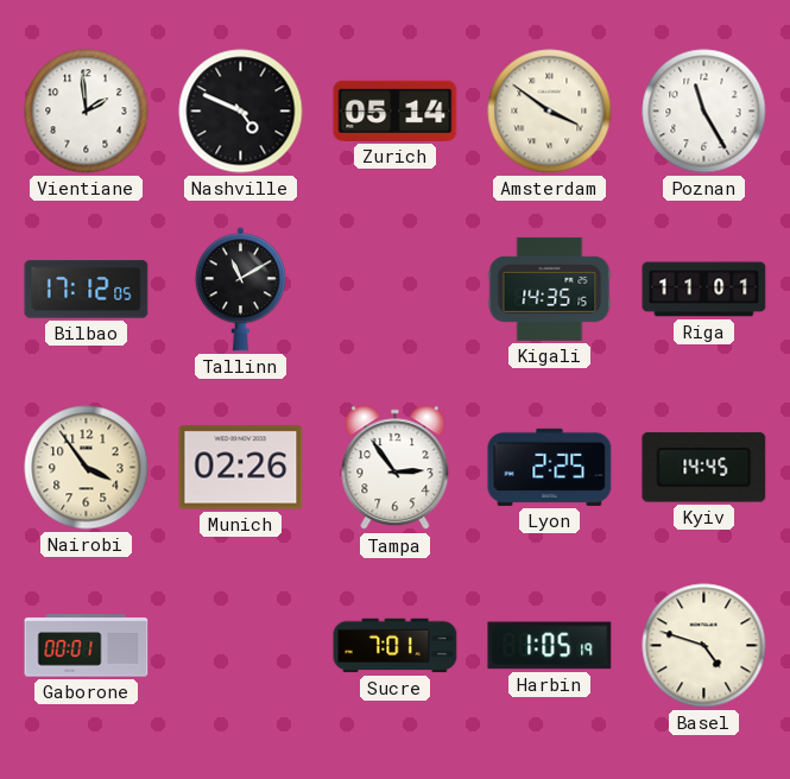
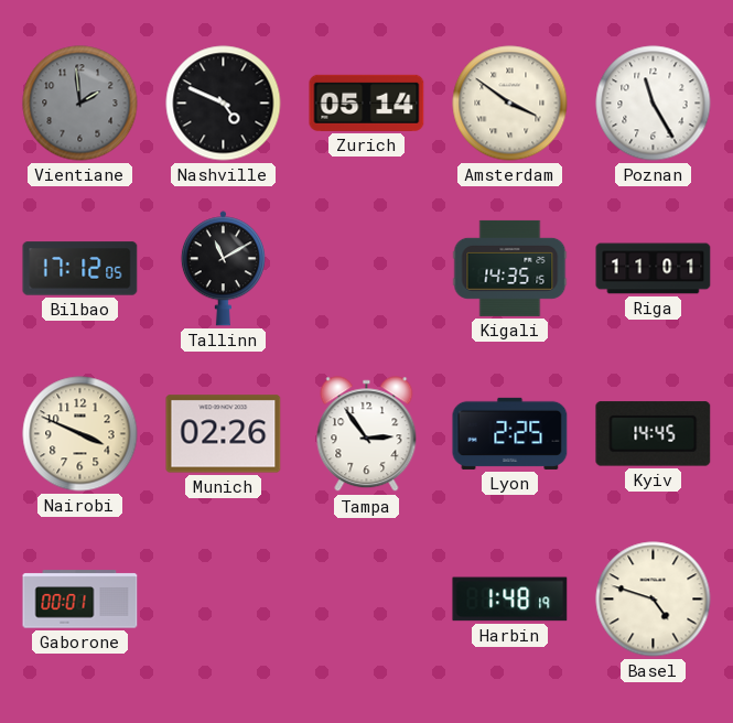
Vientiane dial: white -> grey (80, 104)
Nairobi: 3:54 -> 3:49 (80, 434)
Sucre: 7:01 -> none (396, 646)
Harbin: 1:05 -> 1:48 (510, 600)
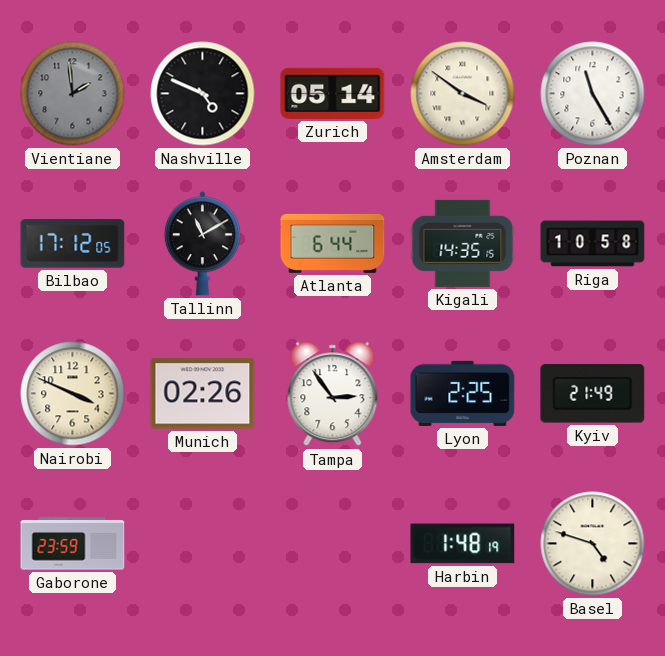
Atlanta: none -> 6:44 (333, 243)
Riga: 11:01 -> 10:58 (593, 244)
Kyiv: 14:45 -> 21:49 (593, 394)
Gaborone: 00:01 -> 23:59 (73, 544)
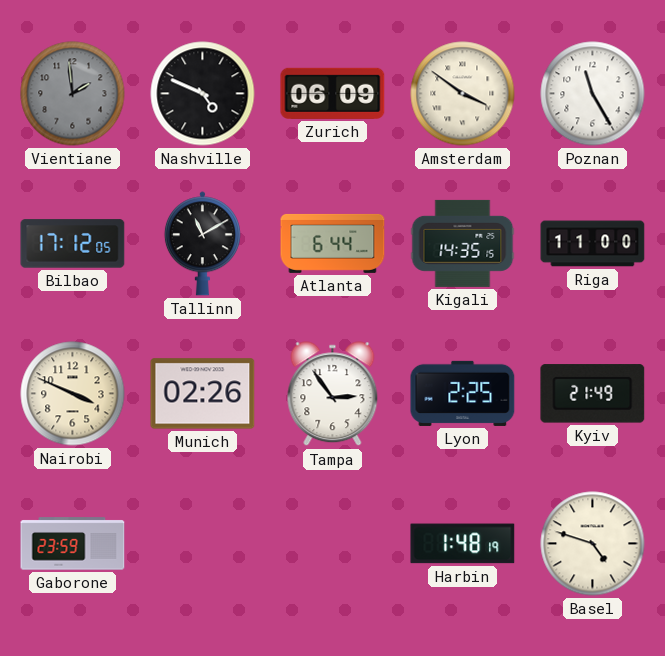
Zurich: 05:14 -> 06:09 (333, 93)
Riga: 10:58 -> 11:00 (593, 244)
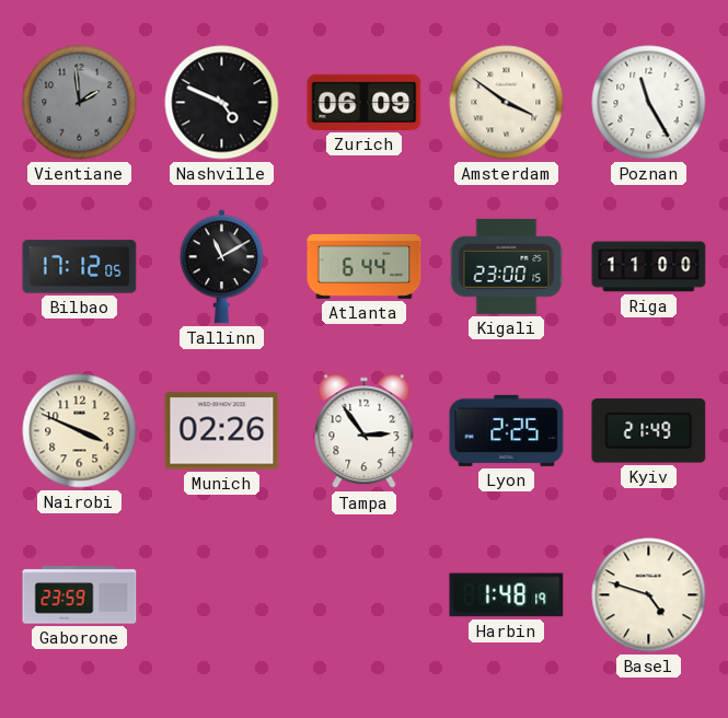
Kigali: 14:35 -> 23:00 (507, 266)
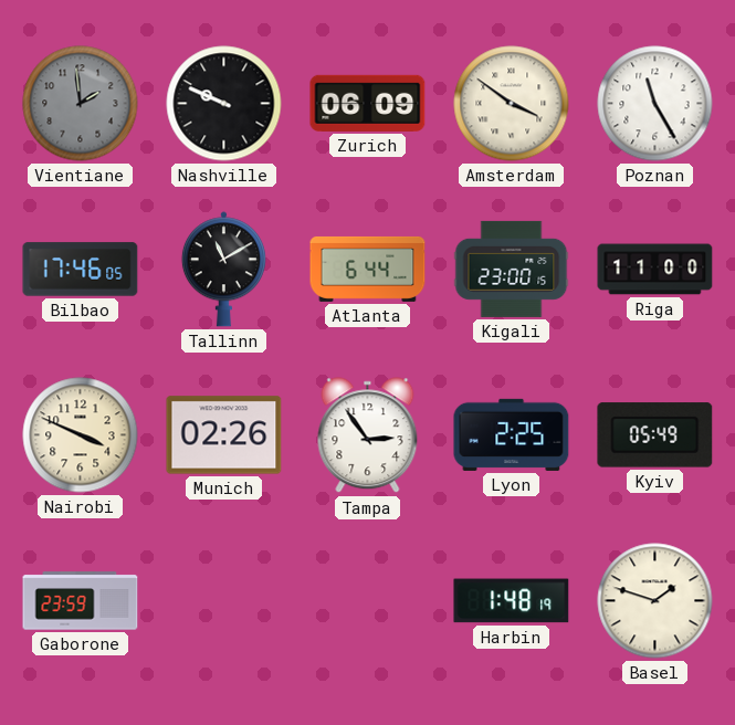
Nashville: 4:49 -> 9:49 (224, 104)
Bilbao: 17:12 -> 17:46 (81, 270)
Kyiv: 21:49 -> 05:49 (655, 435)
Basel: 4:48 -> 1:48 (655, 601)
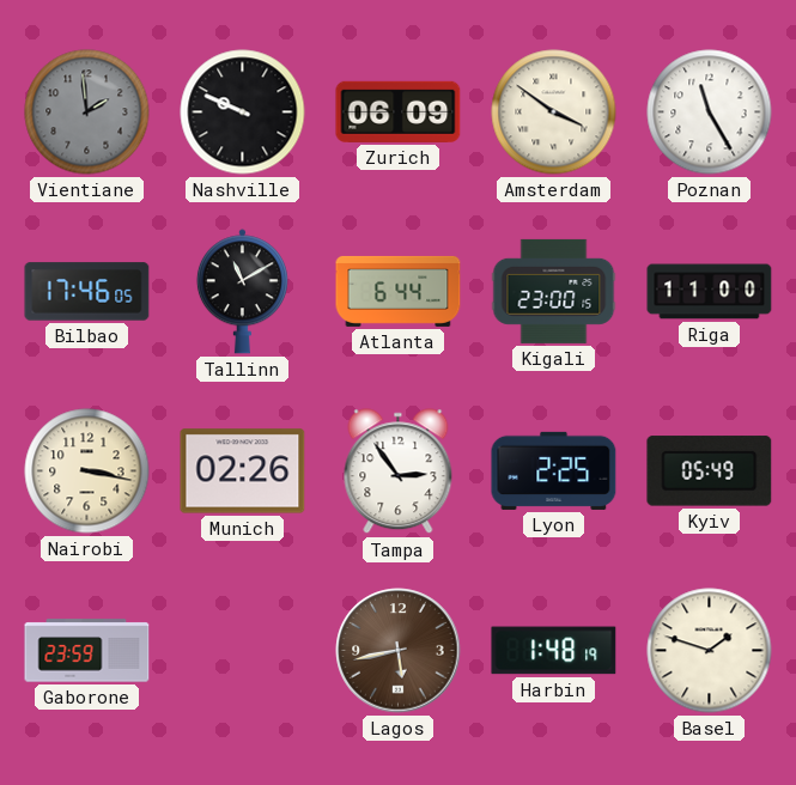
Nairobi: 3:49 -> 3:17 (87, 471)
Lagos: none -> 5:43 (399, 651)
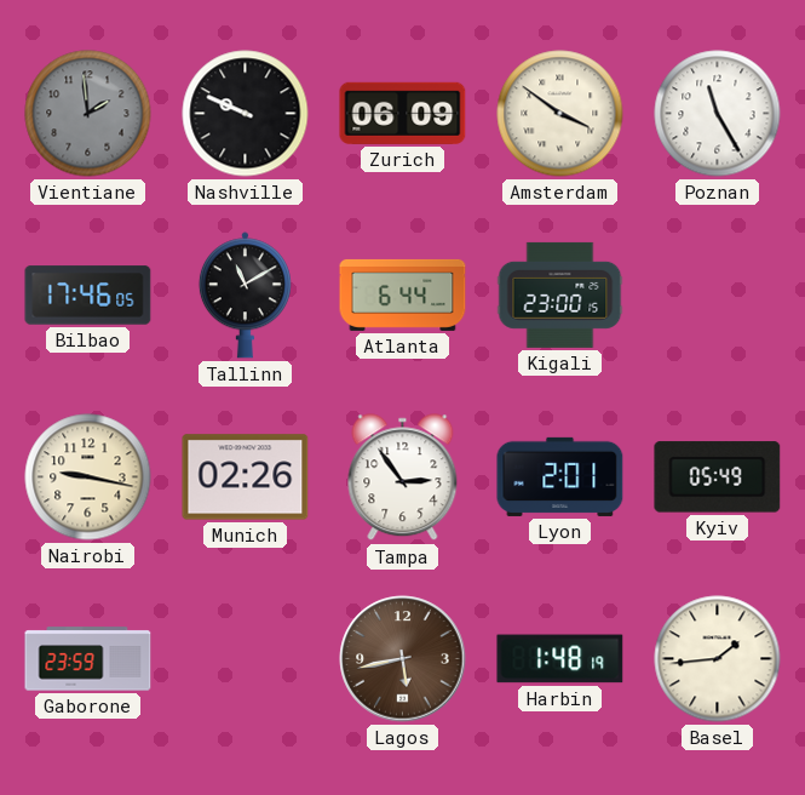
Riga: 11:00 -> none (710, 292)
Nairobi: 3:17 -> 9:17 (88, 477)
Lyon: 2:25 -> 2:01 (560, 476)
Basel: 1:48 -> 1:44 (718, 659)
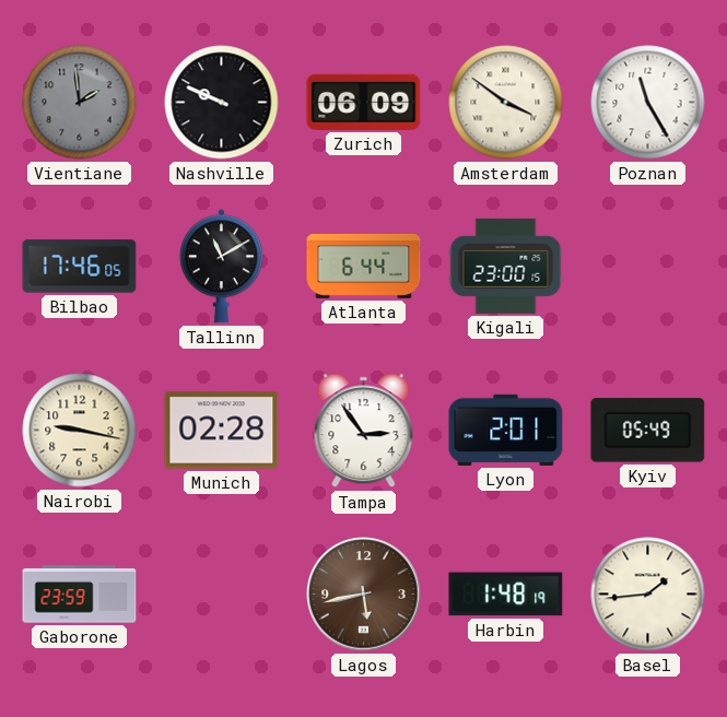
Munich: 02:26 -> 02:28 (222, 431)
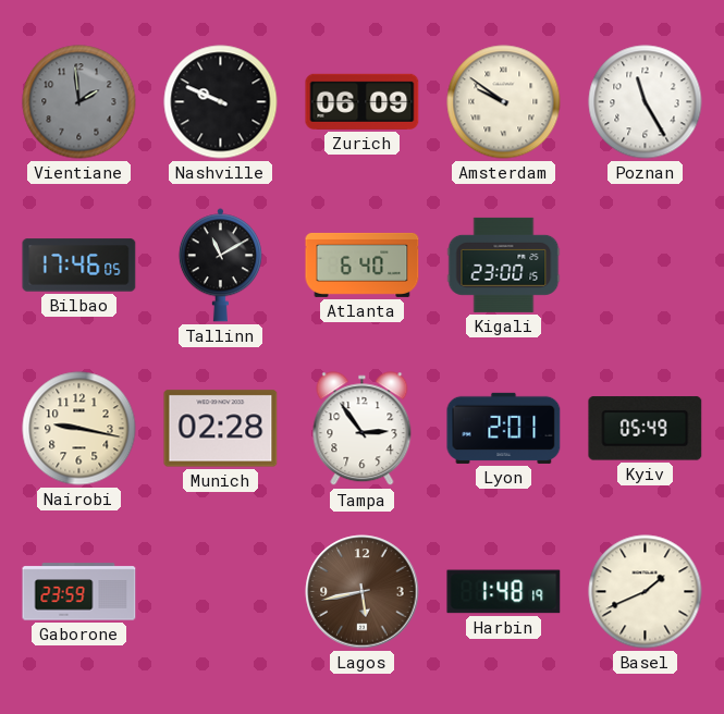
Amsterdam: 3:51 -> 9:51 (504, 102)
Atlanta: 6:44 -> 6:40 (363, 264)
Basel: 1:44 -> 1:41 (646, 592)
